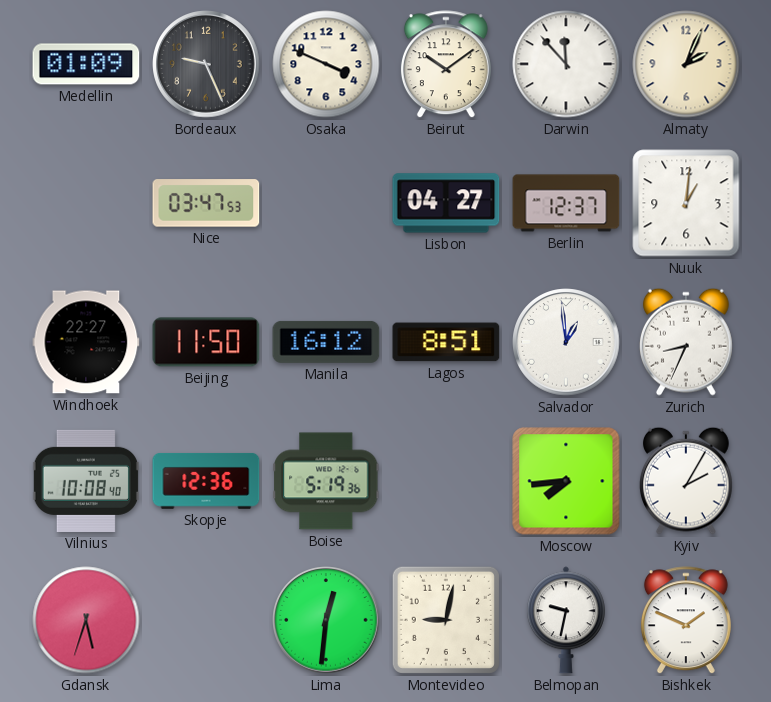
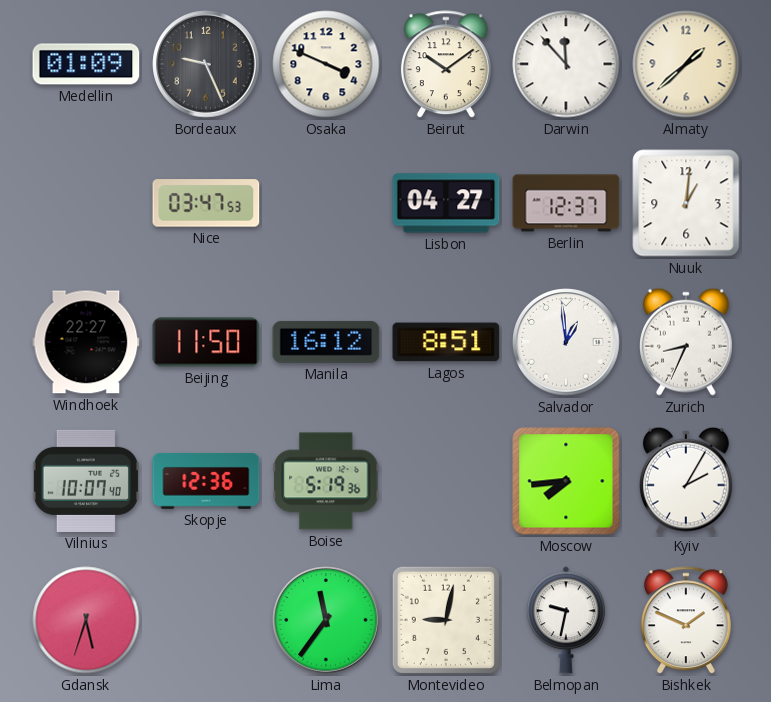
Almaty: 2:04 -> 1:38 (686, 64)
Vilnius: 10:08 -> 10:07 (86, 481)
Lima: 12:31 -> 11:36 (326, 620)
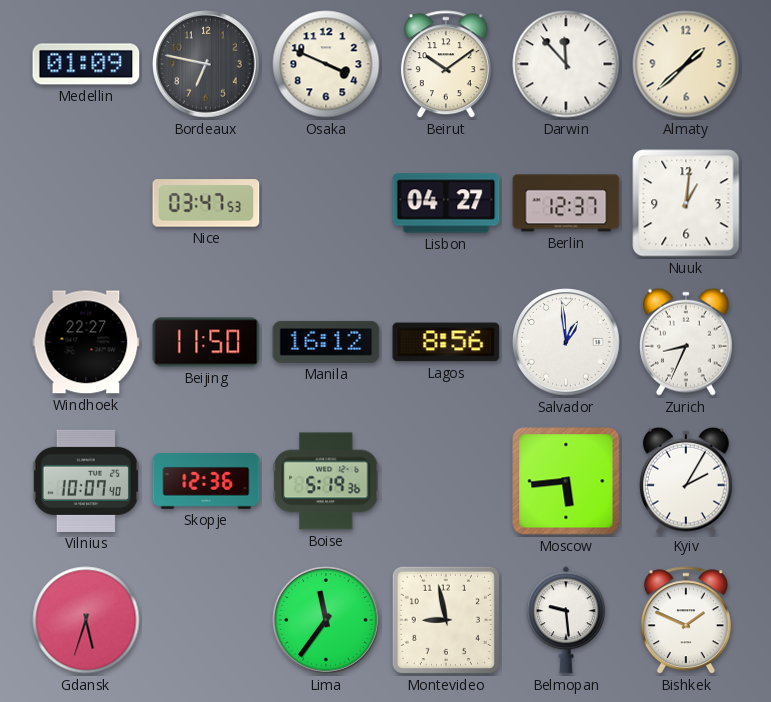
Bordeaux: 9:26 -> 6:47 (206, 64)
Lagos: 8:51 -> 8:56 (446, 342)
Moscow: 7:44 -> 5:44 (566, 481)
Montevideo: 9:02 -> 8:58 (446, 620)
Belmopan: 9:32 -> 9:29 (566, 620)
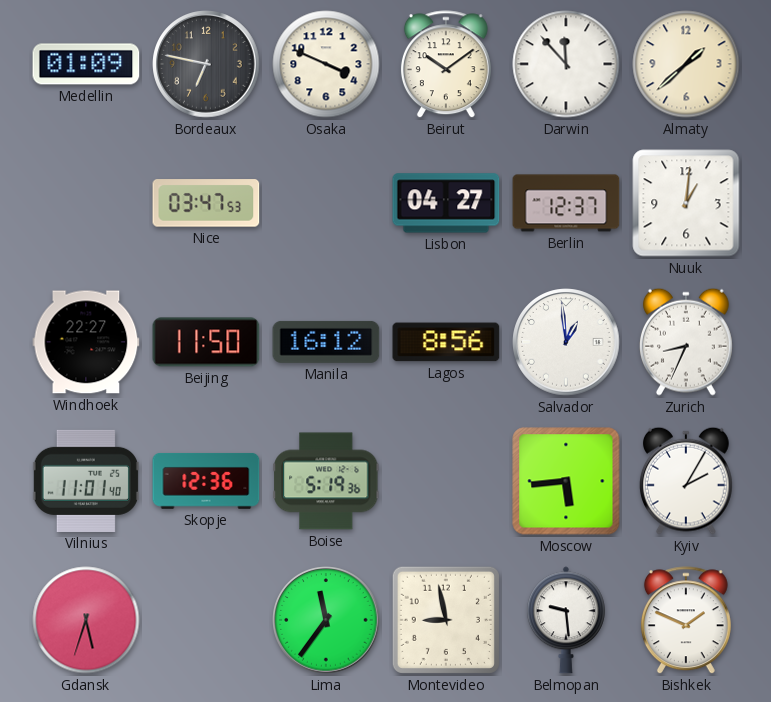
Vilnius: 10:07 -> 11:01 (86, 481)
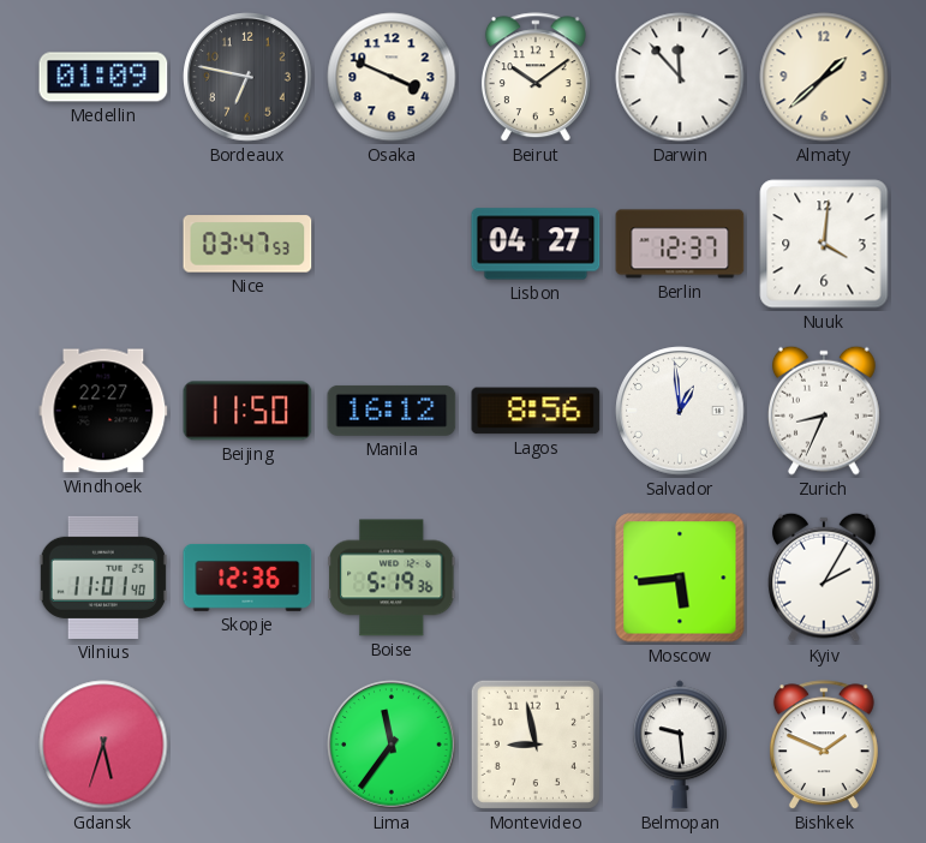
Nuuk: 1:01 -> 4:01 (824, 244)
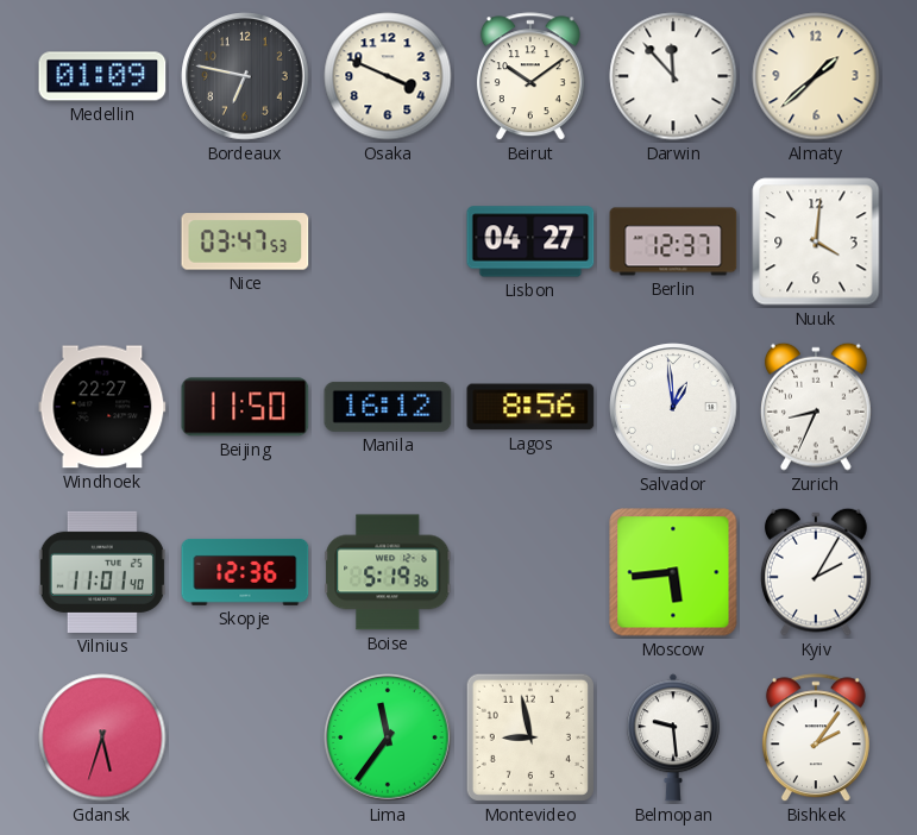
Bishkek: 1:49 -> 2:06 (816, 739)
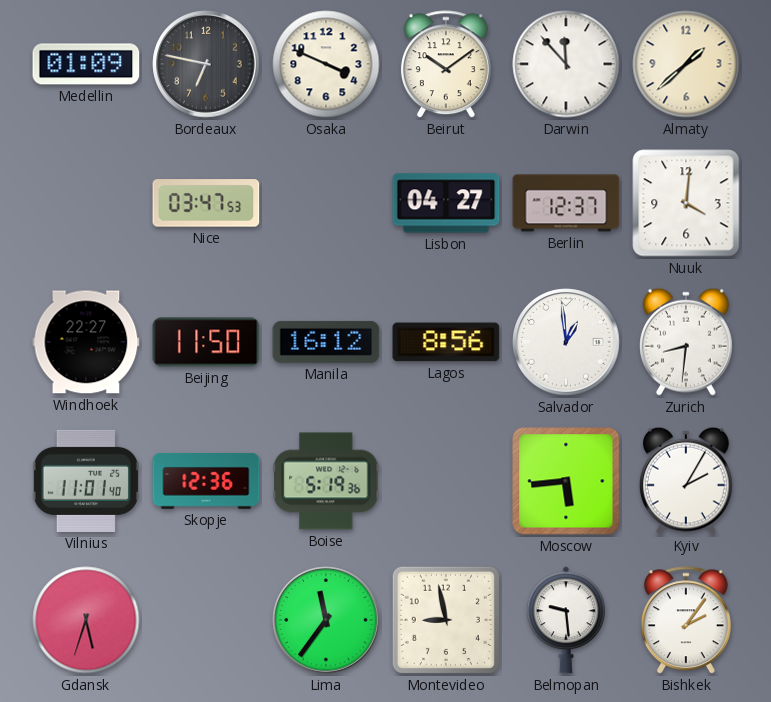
Zurich: 8:34 -> 8:31 (686, 342)
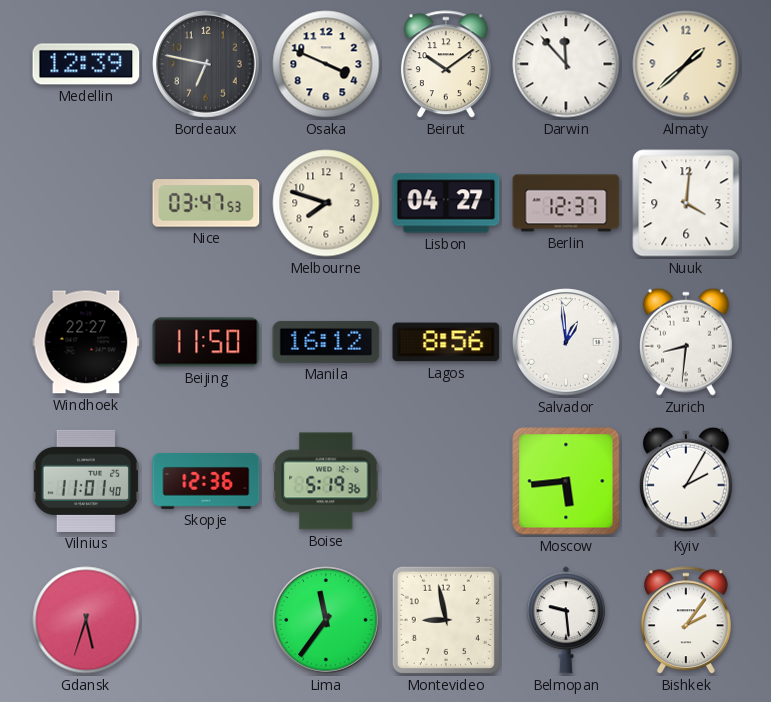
Medellin: 01:09 -> 12:39 (86, 64)
Melbourne: none -> 7:48 (326, 203)
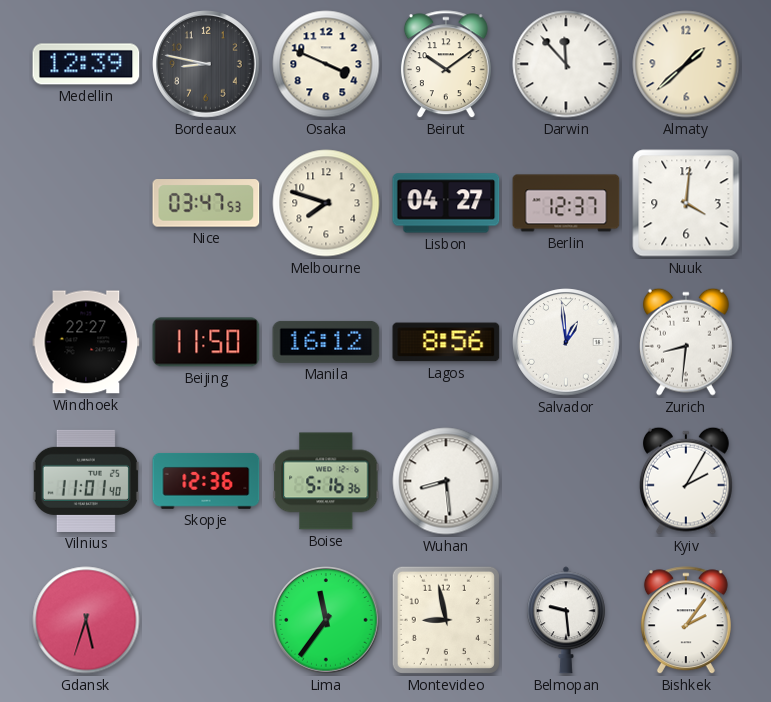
Bordeaux: 6:47 -> 8:47 (206, 64)
Boise: 5:19 -> 5:16 (326, 481)
Wuhan: none -> 8:29 (446, 481)
Moscow: 5:44 -> none (566, 481)
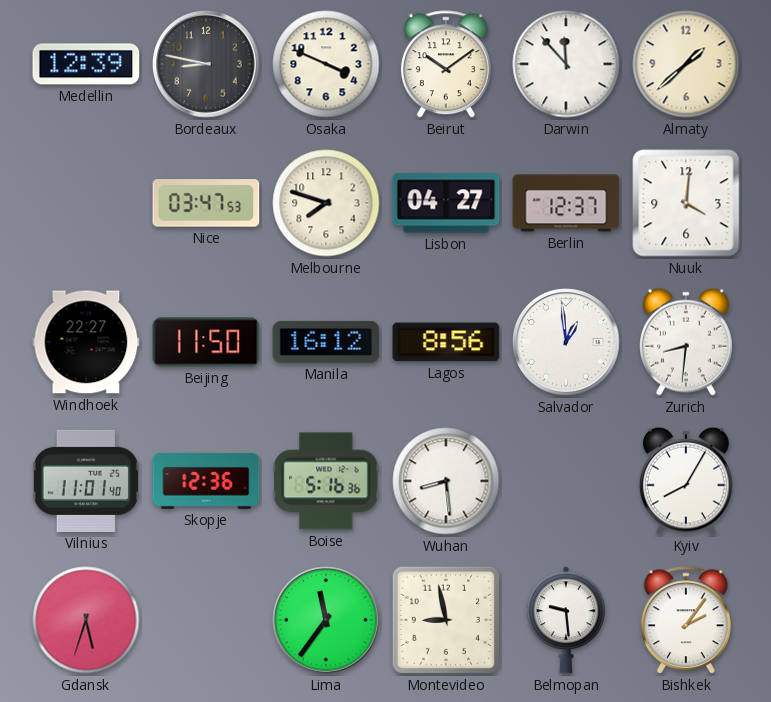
Kyiv: 2:05 -> 8:05 (686, 481)
